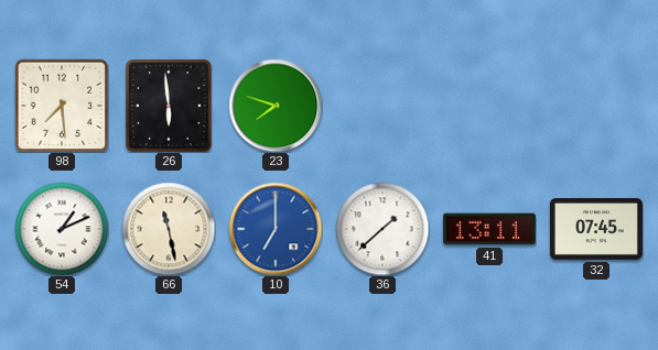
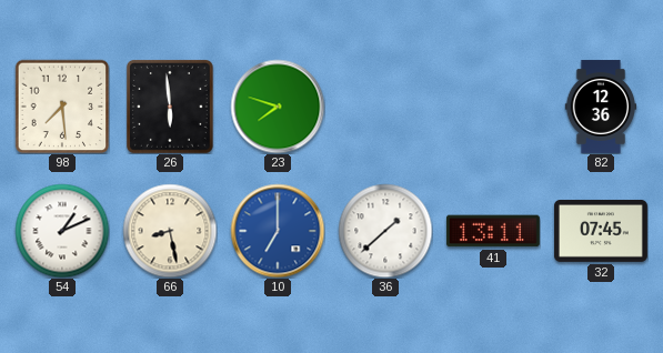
82: none -> 12:36 (601, 107)
66: 11:28 -> 8:28 (170, 231)
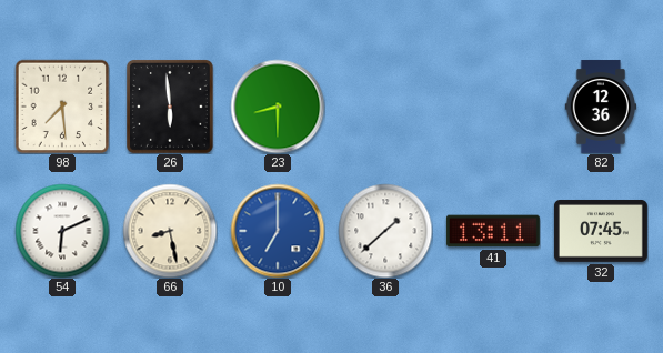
23: 7:48 -> 8:30 (278, 107)
54: 1:11 -> 6:11 (62, 231)
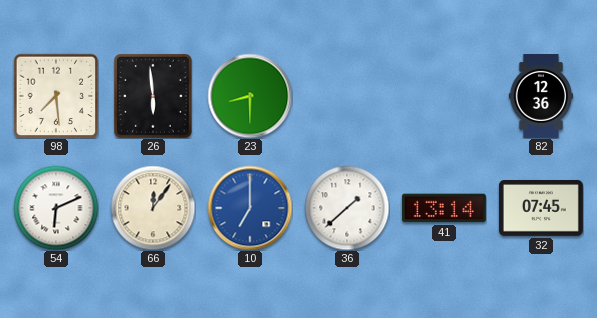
66: 8:28 -> 12:06 (153, 208)
41: 13:11 -> 13:14 (444, 208)
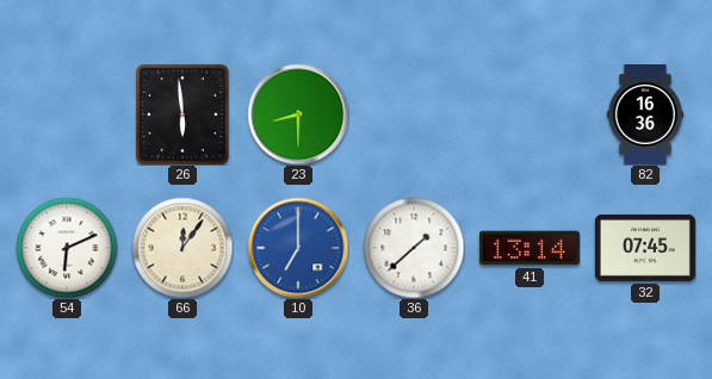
98: 7:29 -> none (56, 96)
82: 12:36 -> 16:36 (645, 114)
